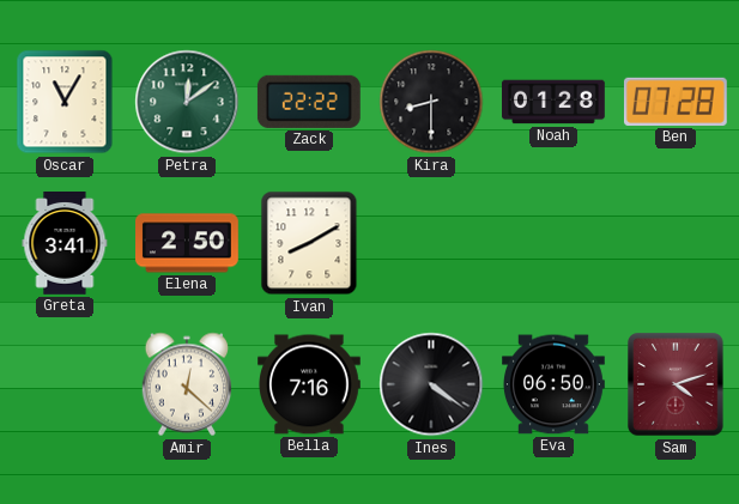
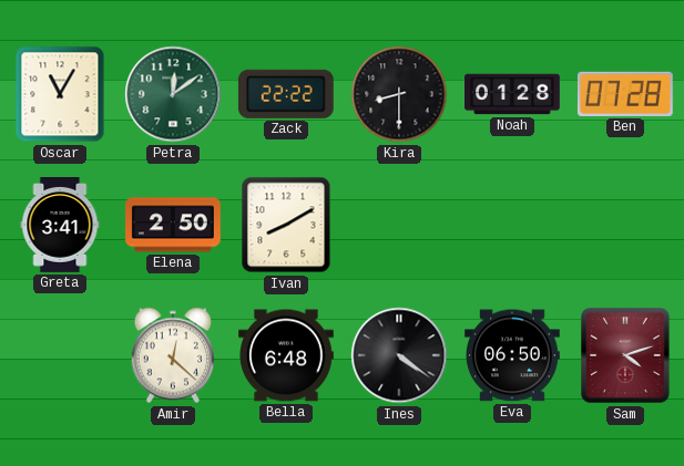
Bella: 7:16 -> 6:48 (287, 355)
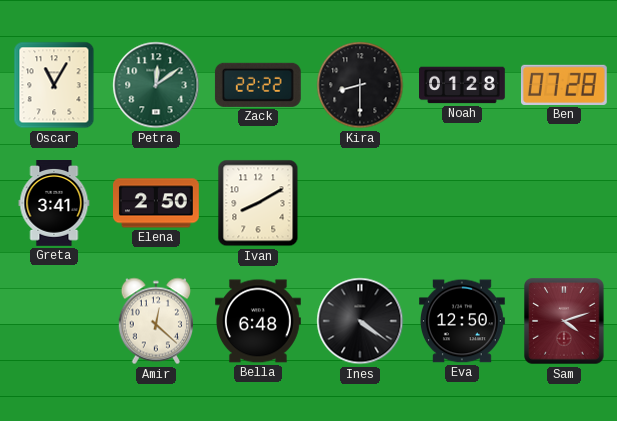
Eva: 06:50 -> 12:50 (463, 321)
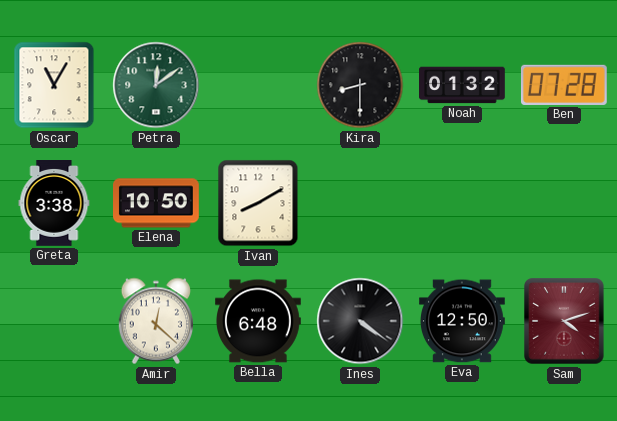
Zack: 22:22 -> none (258, 85)
Noah: 01:28 -> 01:32 (462, 85)
Greta: 3:41 -> 3:38 (54, 204)
Elena: 2:50 -> 10:50 (157, 203)
